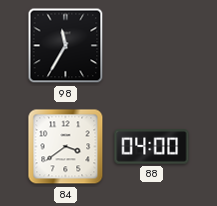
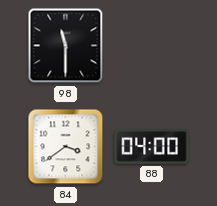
98: 11:35 -> 11:30 (66, 46)
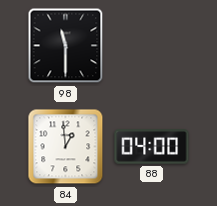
84: 3:39 -> 12:59 (66, 147)
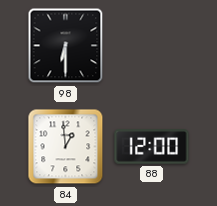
98: 11:30 -> 6:30 (66, 46)
88: 04:00 -> 12:00 (152, 147)
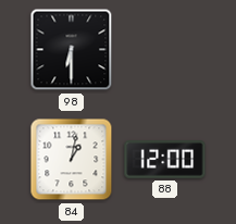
84: 12:59 -> 1:02 (72, 160)
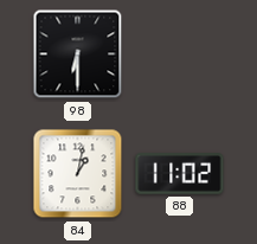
88: 12:00 -> 11:02 (180, 174)
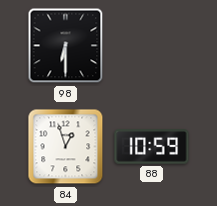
84: 1:02 -> 12:57 (66, 147)
88: 11:02 -> 10:59 (152, 147)
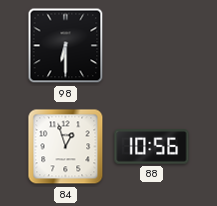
88: 10:59 -> 10:56 (152, 147)
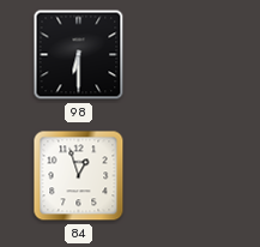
88: 10:56 -> none (152, 147)
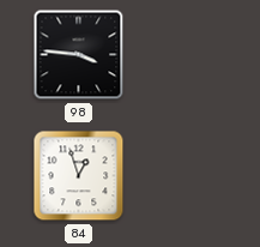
98: 6:30 -> 3:46 (79, 55)
